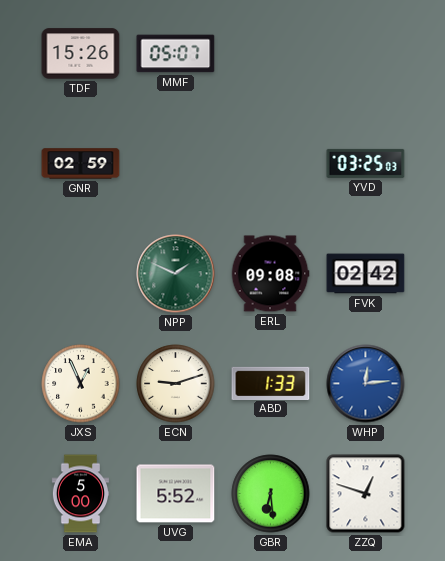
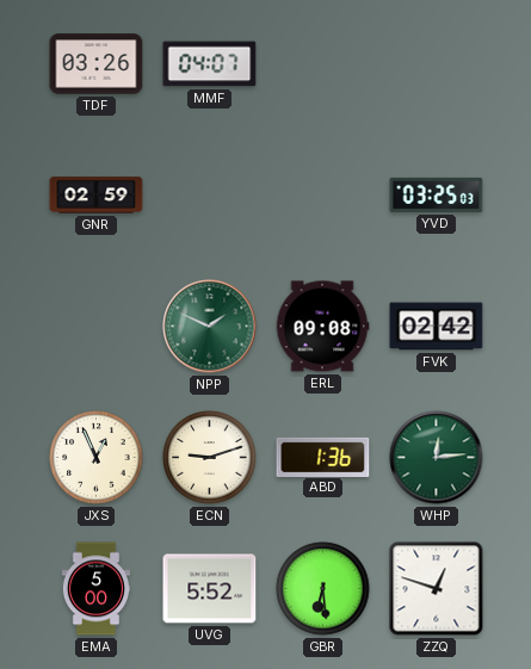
TDF: 15:26 -> 03:26 (97, 64)
MMF: 05:07 -> 04:07 (210, 64)
ABD: 1:33 -> 1:36 (323, 457)
WHP dial: blue -> green (437, 458)
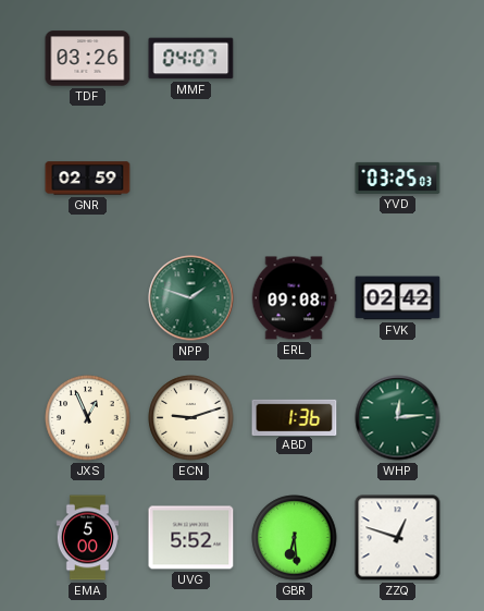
NPP: 1:49 -> 1:48 (191, 298)
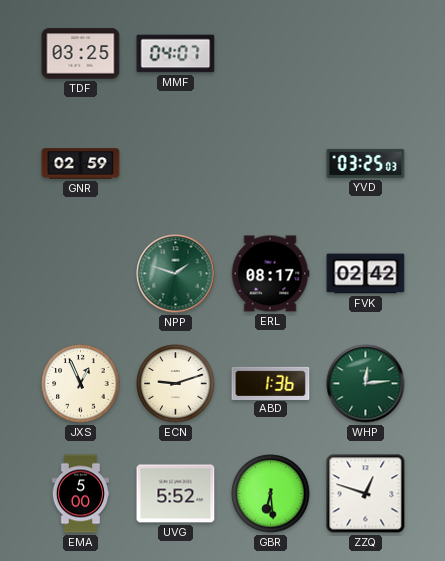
TDF: 03:26 -> 03:25 (81, 54)
ERL: 09:08 -> 08:17 (270, 274)
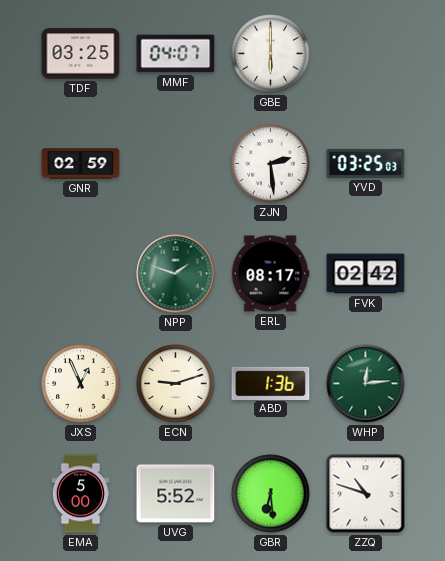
GBE: none -> 6:00 (271, 54)
ZJN: none -> 2:29 (271, 164)
ZZQ: 12:48 -> 10:48 (366, 494)
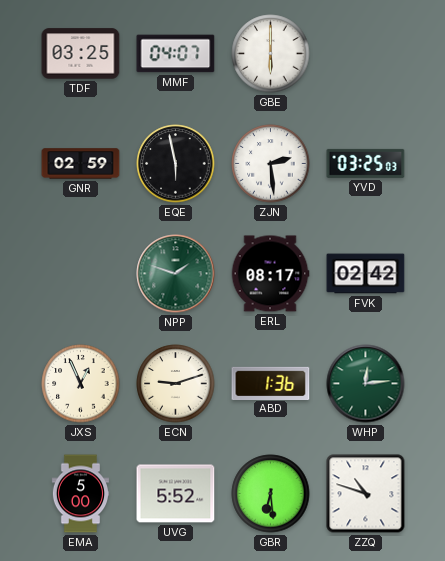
EQE: none -> 5:58 (176, 164)
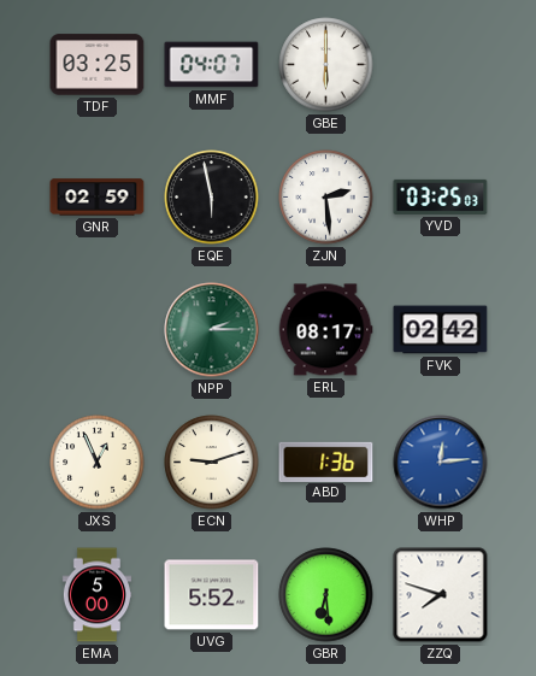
NPP: 1:48 -> 2:15 (212, 330)
WHP dial: green -> blue (441, 463)
ZZQ: 10:48 -> 7:48 (441, 595)
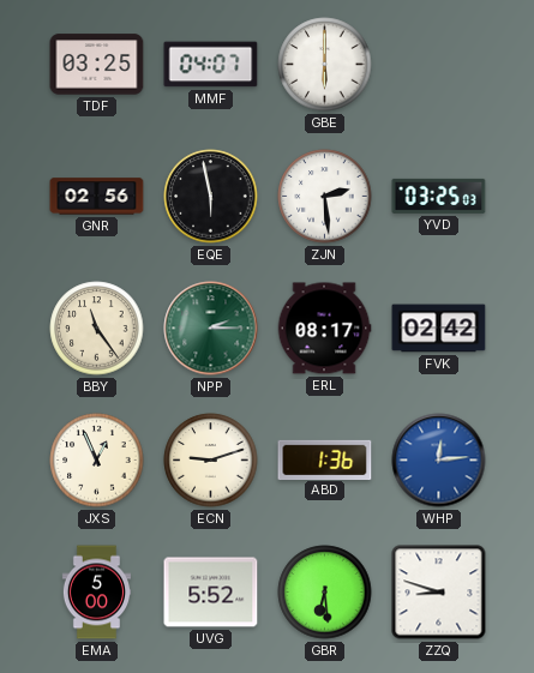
GNR: 02:59 -> 02:56 (97, 197)
BBY: none -> 11:24 (97, 329)
ZZQ: 7:48 -> 8:48 (439, 593)
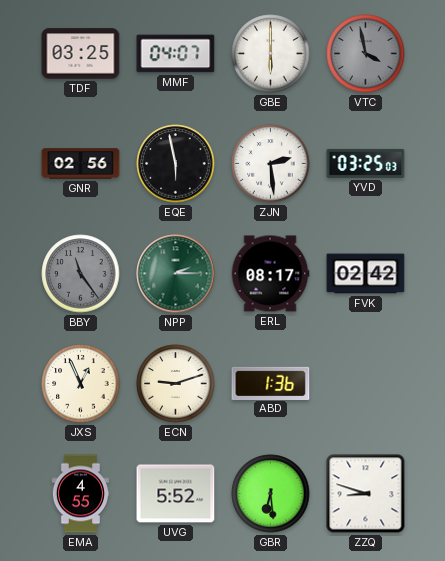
VTC: none -> 3:58 (366, 54)
BBY dial: cream -> grey (81, 274)
WHP: 12:14 -> none (439, 461)
EMA: 5:00 -> 4:55 (81, 494)
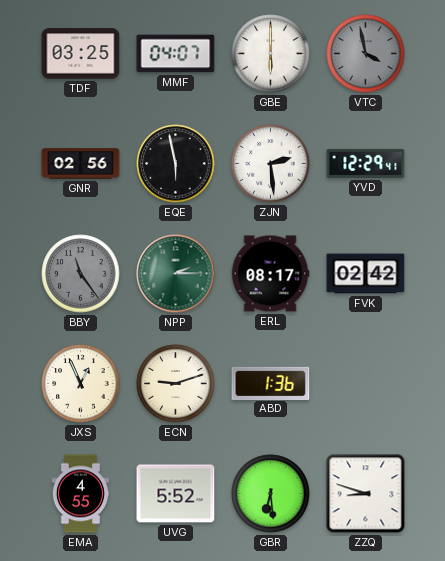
YVD: 03:25 -> 12:29 (366, 163)
